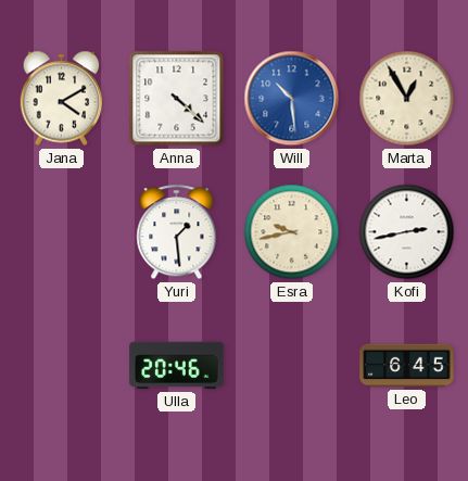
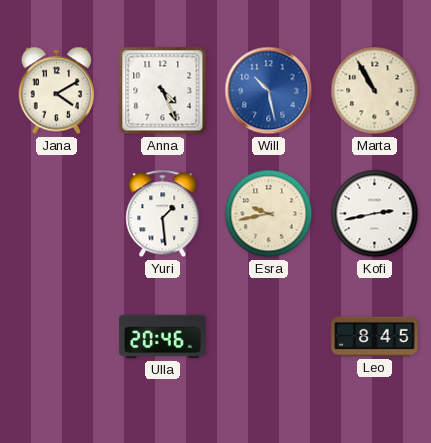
Anna: 4:22 -> 4:26 (163, 91)
Will: 10:29 -> 10:28 (269, 91)
Marta: 12:55 -> 10:55 (375, 91)
Leo: 6:45 -> 8:45 (375, 337)
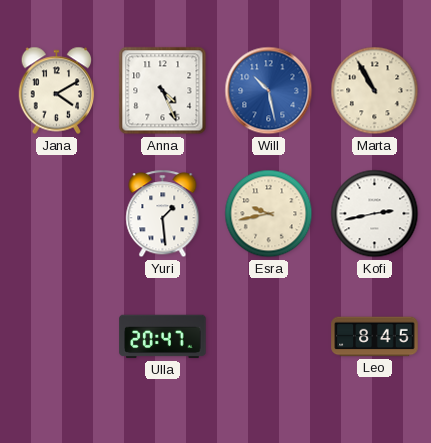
Ulla: 20:46 -> 20:47 (163, 337)
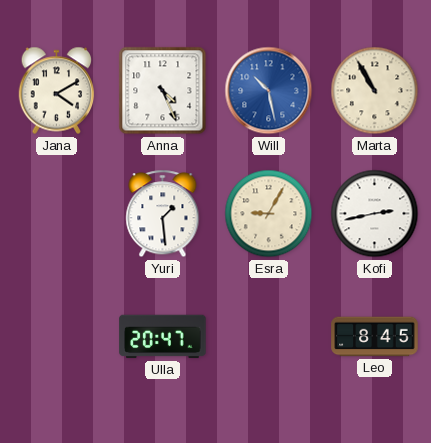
Esra: 9:43 -> 9:05 (269, 214)
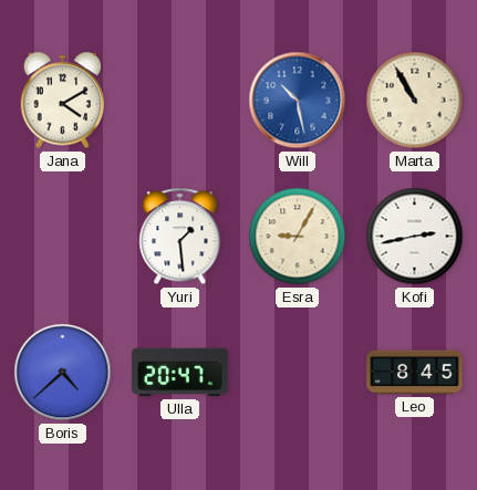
Anna: 4:26 -> none (163, 91)
Boris: none -> 4:38 (63, 373)
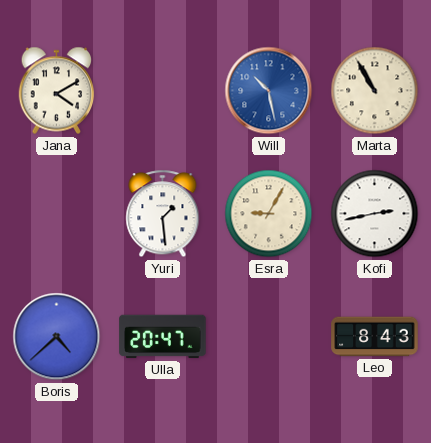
Leo: 8:45 -> 8:43 (375, 337)
